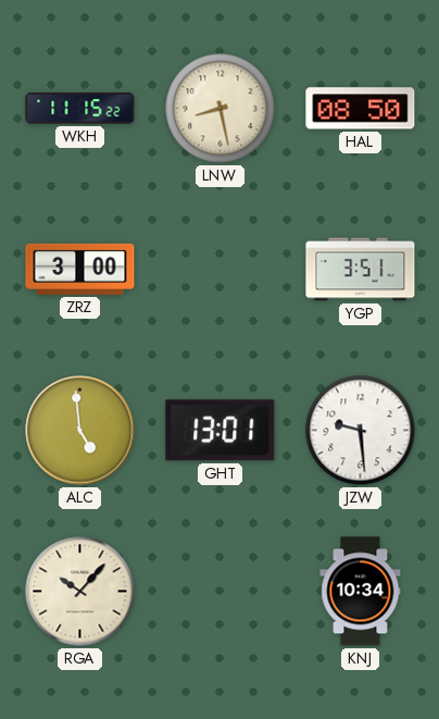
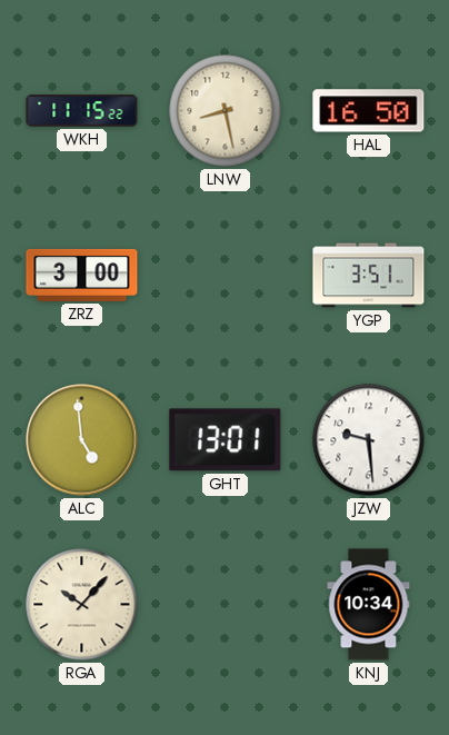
HAL: 08:50 -> 16:50 (369, 111)
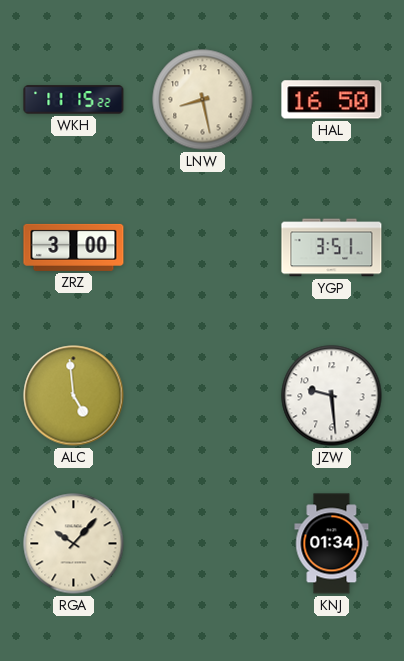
GHT: 13:01 -> none (226, 440)
KNJ: 10:34 -> 01:34 (332, 544)
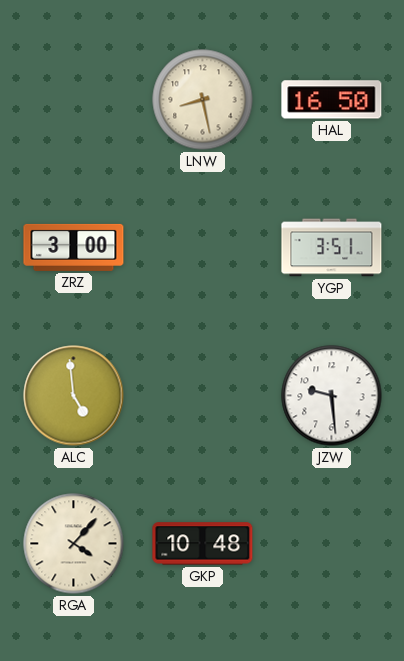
WKH: 11:15 -> none (74, 100)
RGA: 10:07 -> 4:07 (74, 544)
GKP: none -> 10:48 (203, 544)
KNJ: 01:34 -> none (332, 544)
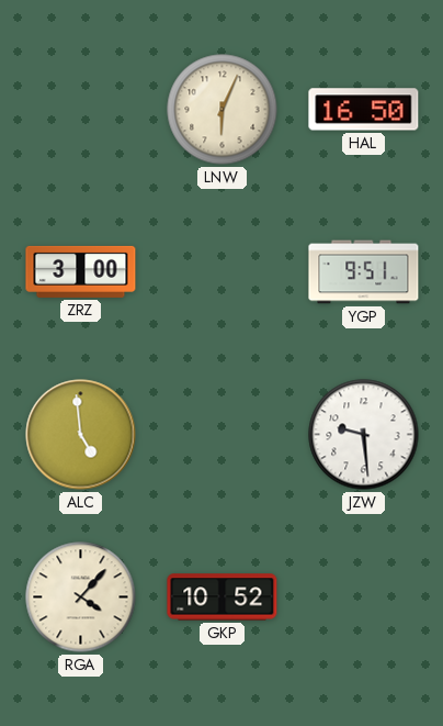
LNW: 8:28 -> 6:04 (223, 110)
YGP: 3:51 -> 9:51 (364, 272)
GKP: 10:48 -> 10:52 (223, 597)
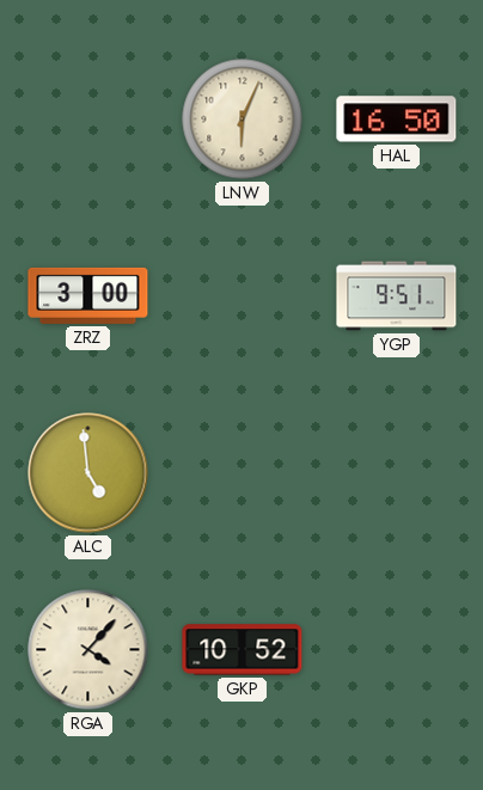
JZW: 9:29 -> none (364, 435)
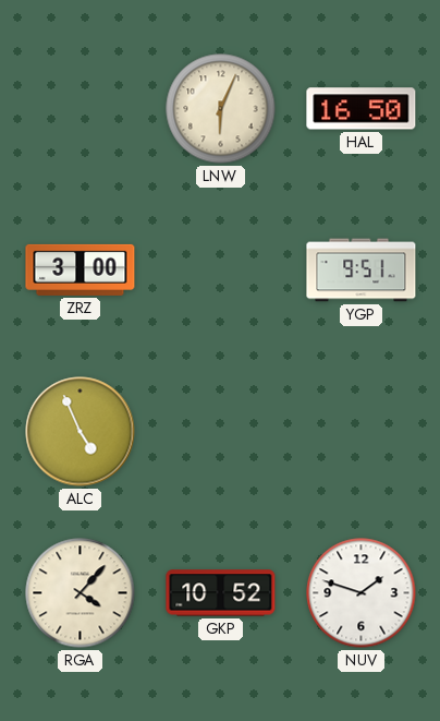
ALC: 4:59 -> 4:56 (81, 432)
NUV: none -> 1:48 (362, 593)
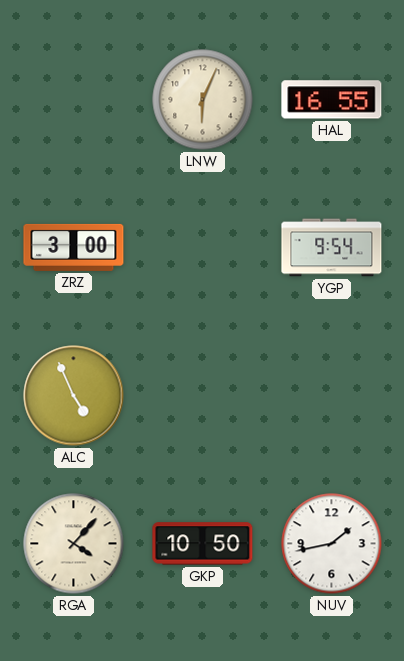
HAL: 16:50 -> 16:55 (332, 100)
YGP: 9:51 -> 9:54 (332, 248)
GKP: 10:52 -> 10:50 (203, 544)
NUV: 1:48 -> 1:43 (332, 544)
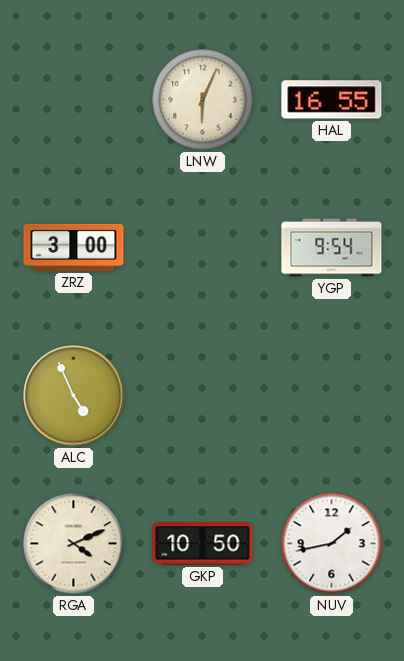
RGA: 4:07 -> 4:11 (74, 544)
